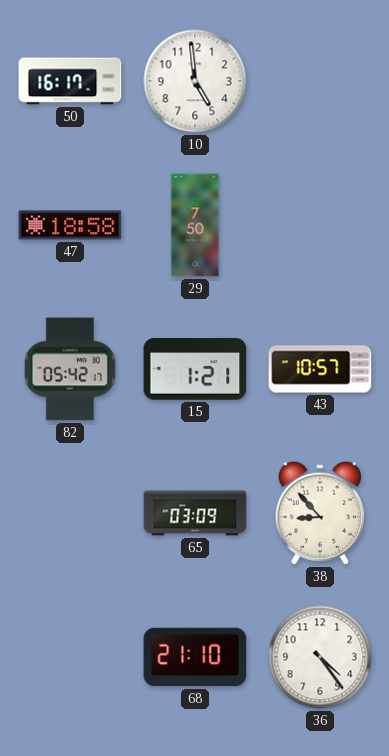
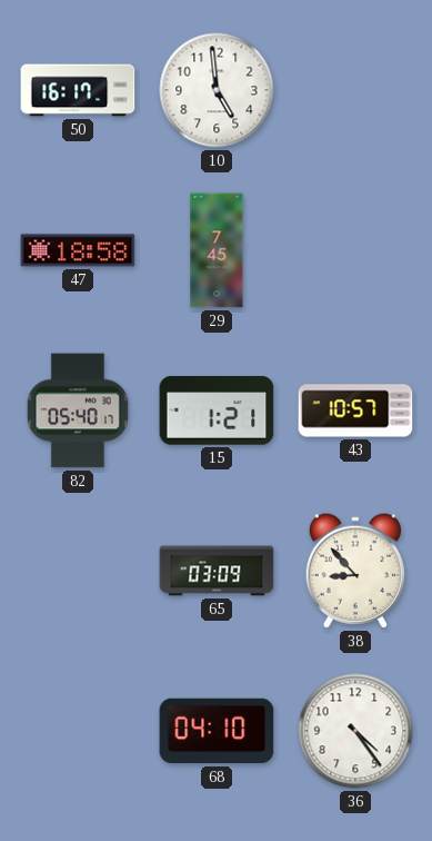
29: 7:50 -> 7:45 (217, 250)
82: 05:42 -> 05:40 (78, 410)
68: 21:10 -> 04:10 (217, 731)
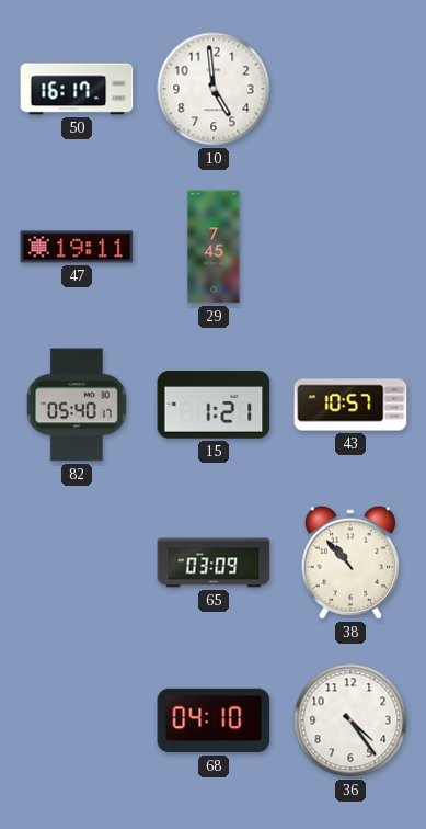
47: 18:58 -> 19:11 (77, 247)
38: 8:53 -> 10:53 (350, 563)
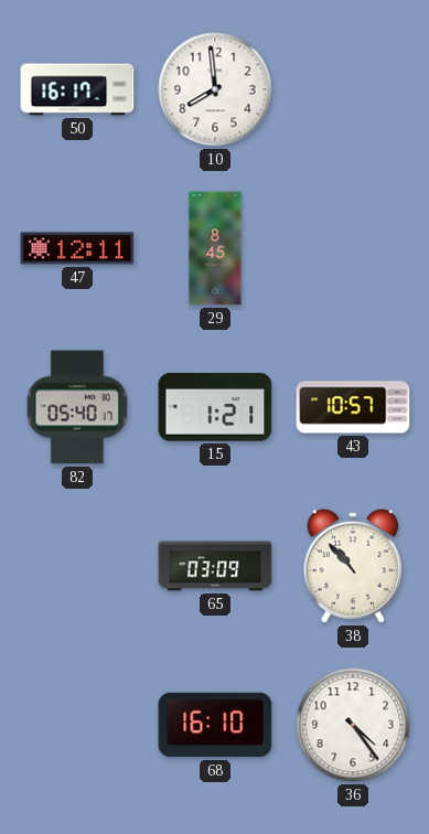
10: 4:59 -> 7:59 (215, 89)
47: 19:11 -> 12:11 (77, 248)
29: 7:45 -> 8:45 (215, 248)
68: 04:10 -> 16:10 (215, 725)
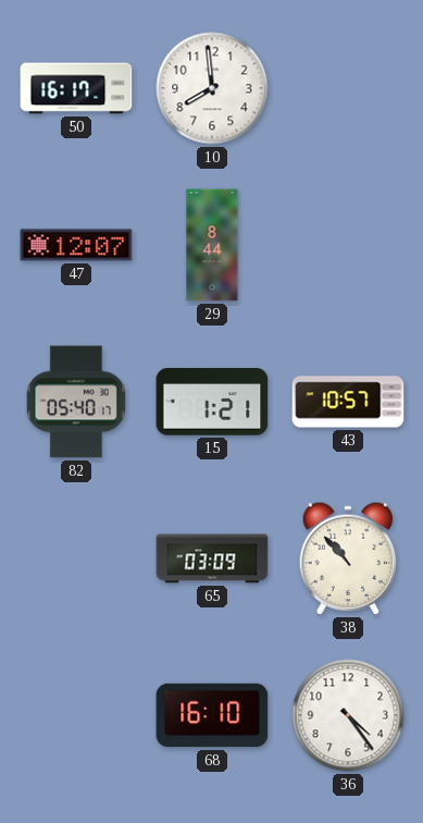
47: 12:11 -> 12:07 (76, 245)
29: 8:45 -> 8:44 (212, 245)
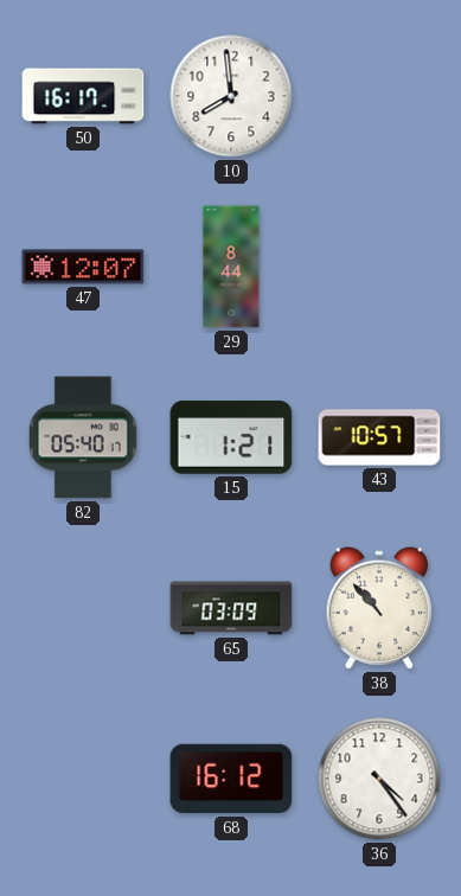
68: 16:10 -> 16:12 (231, 779)
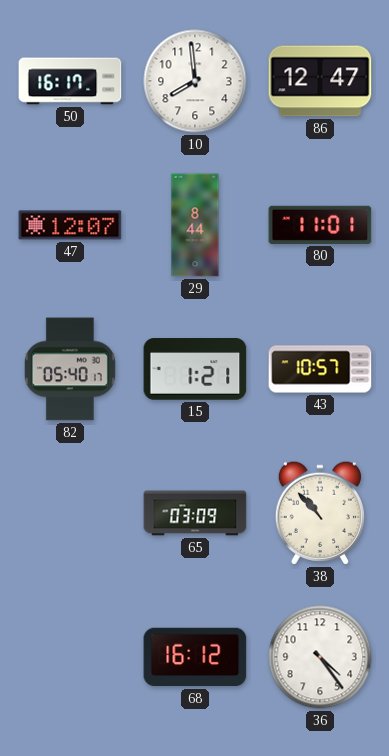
86: none -> 12:47 (320, 81)
80: none -> 11:01 (320, 225)
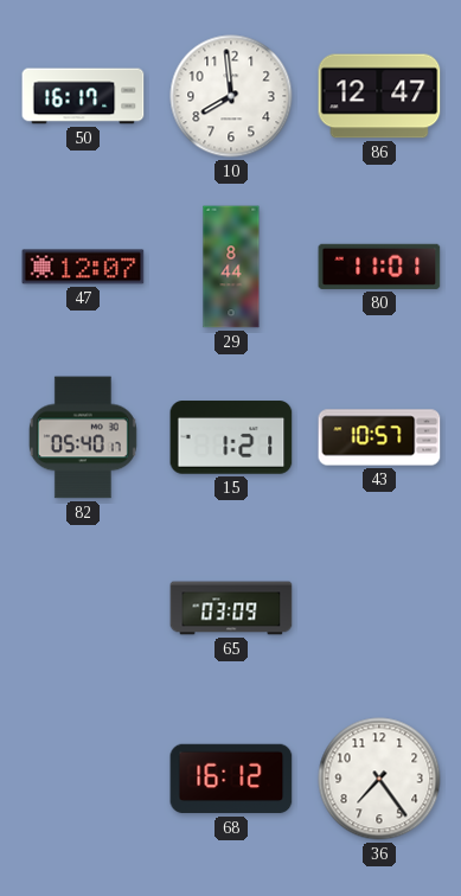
38: 10:53 -> none (320, 513)
36: 4:24 -> 7:24 (379, 779)
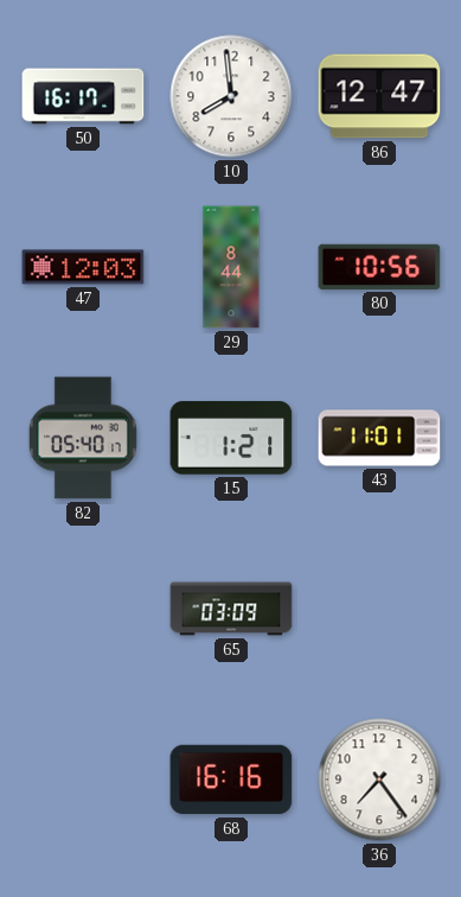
47: 12:07 -> 12:03 (83, 267)
80: 11:01 -> 10:56 (379, 267)
43: 10:57 -> 11:01 (379, 438)
68: 16:12 -> 16:16 (231, 780)
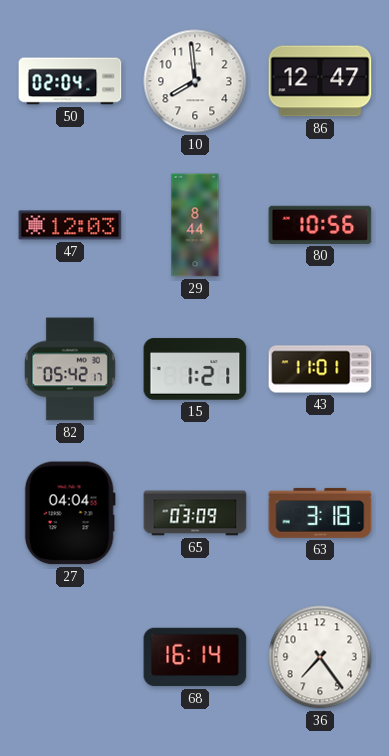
50: 16:17 -> 02:04 (70, 81)
82: 05:40 -> 05:42 (70, 369)
27: none -> 04:04 (70, 513)
63: none -> 3:18 (320, 513)
68: 16:16 -> 16:14 (195, 657)
